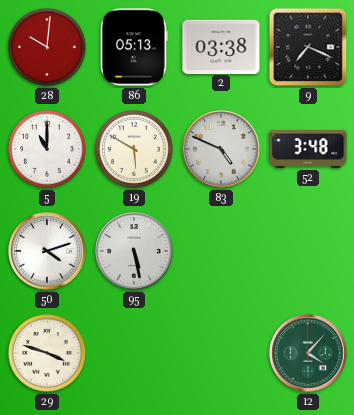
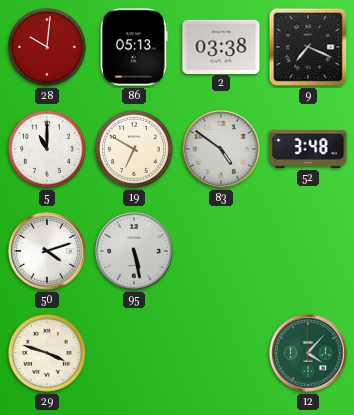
19: 5:50 -> 6:50 (134, 149)
83: 4:49 -> 4:51 (221, 149)
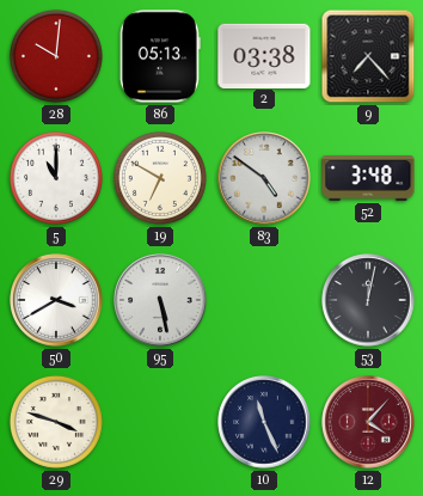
9: 7:19 -> 7:23 (368, 56)
50: 4:12 -> 3:40 (56, 300)
53: none -> 12:02 (368, 300)
10: none -> 11:26 (264, 422)
12 dial: green -> burgundy (368, 422)
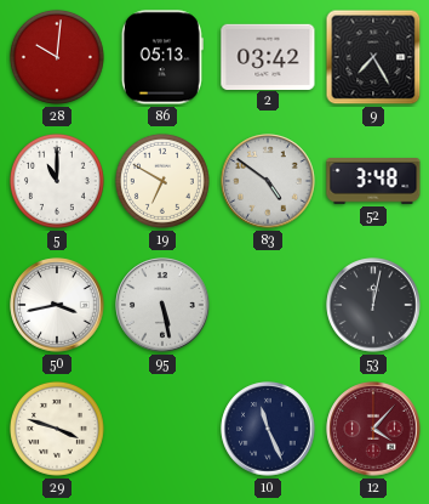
2: 03:38 -> 03:42 (268, 56)
9: 7:23 -> 7:25 (373, 57)
50: 3:40 -> 3:43 (57, 305)
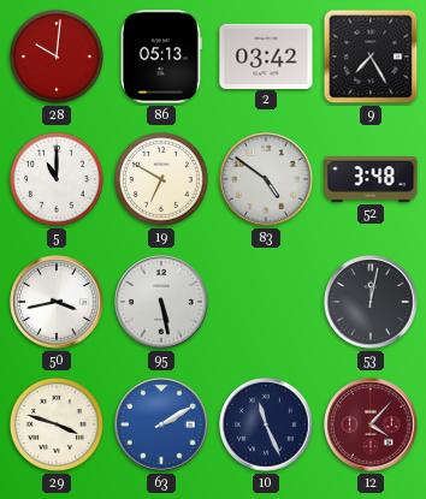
63: none -> 2:10 (161, 424)
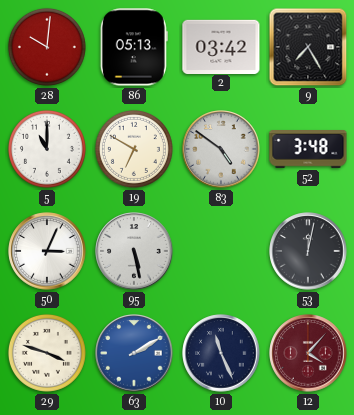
50: 3:43 -> 3:04 (47, 251)
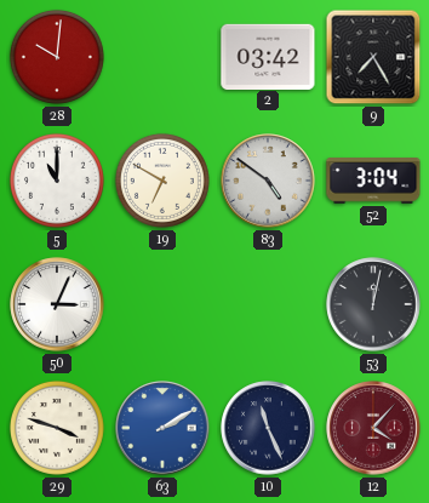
86: 05:13 -> none (134, 47)
52: 3:48 -> 3:04 (373, 182)
95: 5:28 -> none (134, 251)
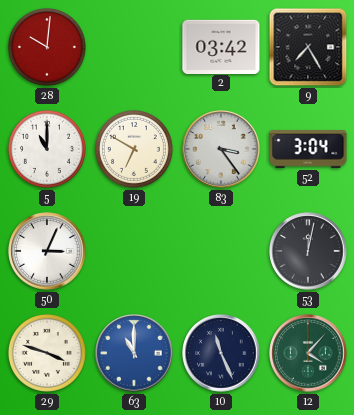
83: 4:51 -> 3:24 (221, 149)
63: 2:10 -> 11:00 (134, 353)
12 dial: burgundy -> green (308, 353)
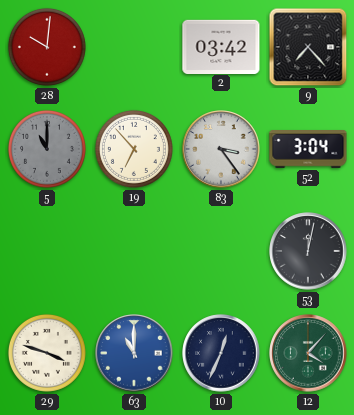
9: 7:25 -> 7:23 (308, 47)
5 dial: white -> grey (47, 149)
19: 6:50 -> 6:53 (134, 149)
50: 3:04 -> none (47, 251)
10: 11:26 -> 12:34 (221, 353)
